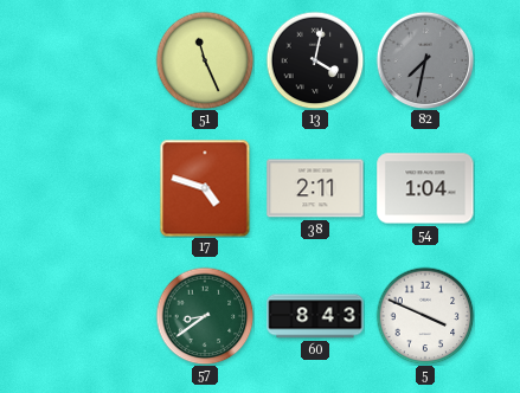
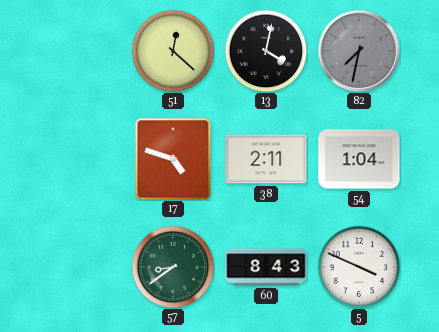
51: 11:26 -> 12:22 (173, 51)
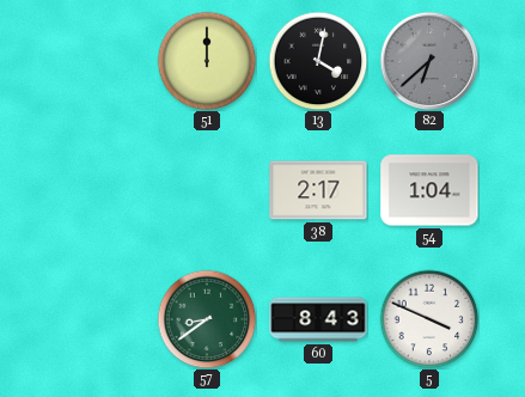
51: 12:22 -> 12:00 (207, 61)
82: 7:32 -> 6:38 (429, 61)
17: 4:48 -> none (173, 159)
38: 2:11 -> 2:17 (318, 190)
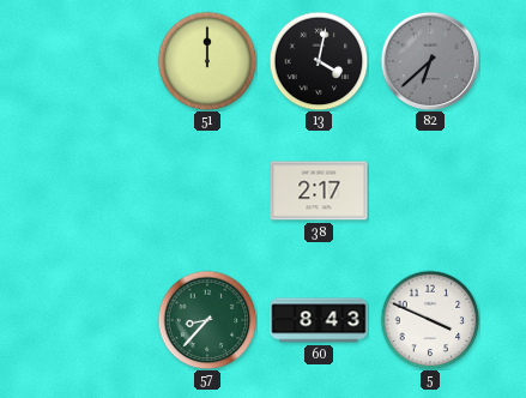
54: 1:04 -> none (429, 190)
57: 8:39 -> 8:37 (207, 320)
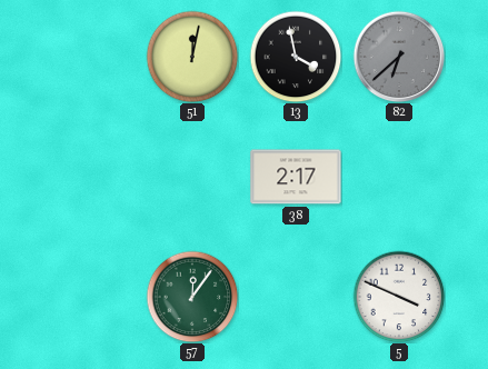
51: 12:00 -> 12:02 (192, 57)
13: 4:02 -> 3:58 (296, 57)
57: 8:37 -> 12:06 (192, 297)
60: 8:43 -> none (319, 320)
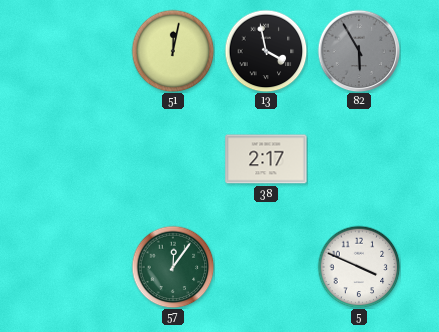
82: 6:38 -> 5:55 (359, 51)
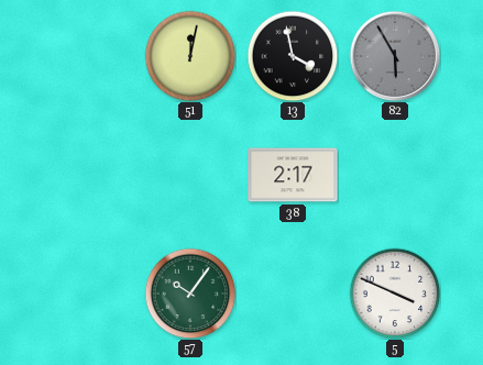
57: 12:06 -> 10:06 (190, 294)
